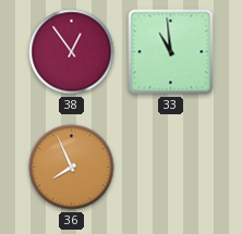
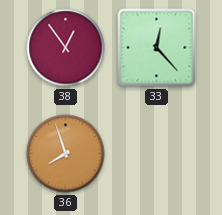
33: 10:59 -> 12:23 (157, 48)
36: 7:56 -> 7:57 (66, 154)
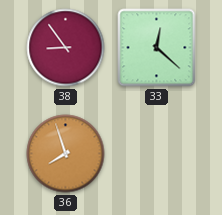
38: 12:54 -> 8:54 (66, 48)
33: 12:23 -> 12:22 (157, 48)
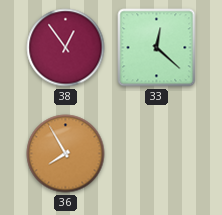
38: 8:54 -> 12:54 (66, 48)
36: 7:57 -> 7:55 (66, 154)
